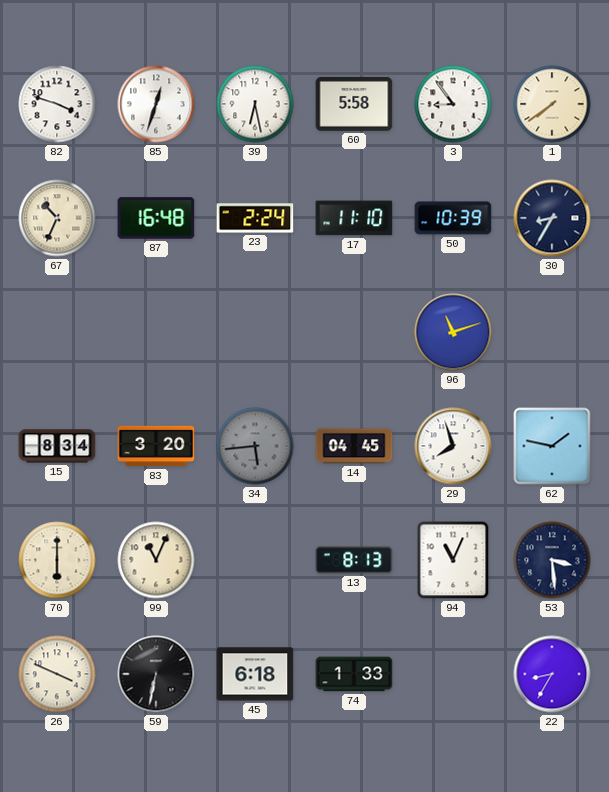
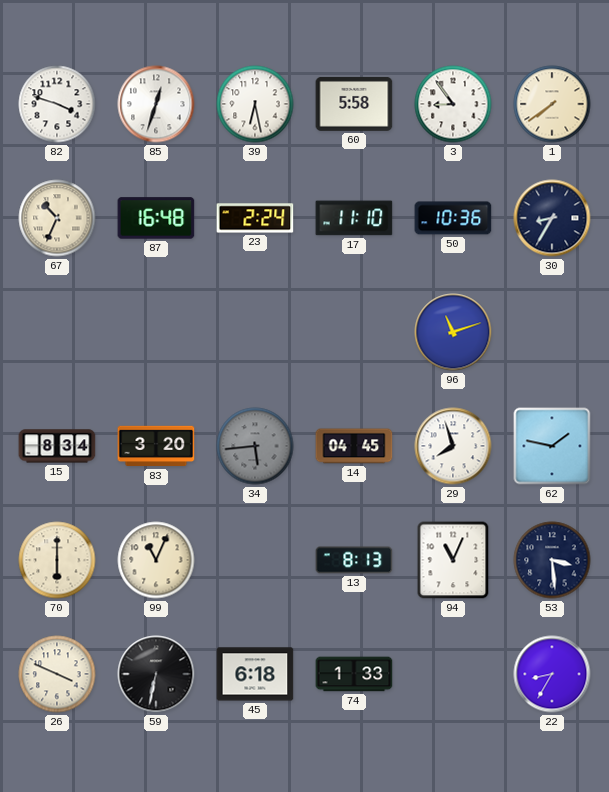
50: 10:39 -> 10:36 (453, 218)
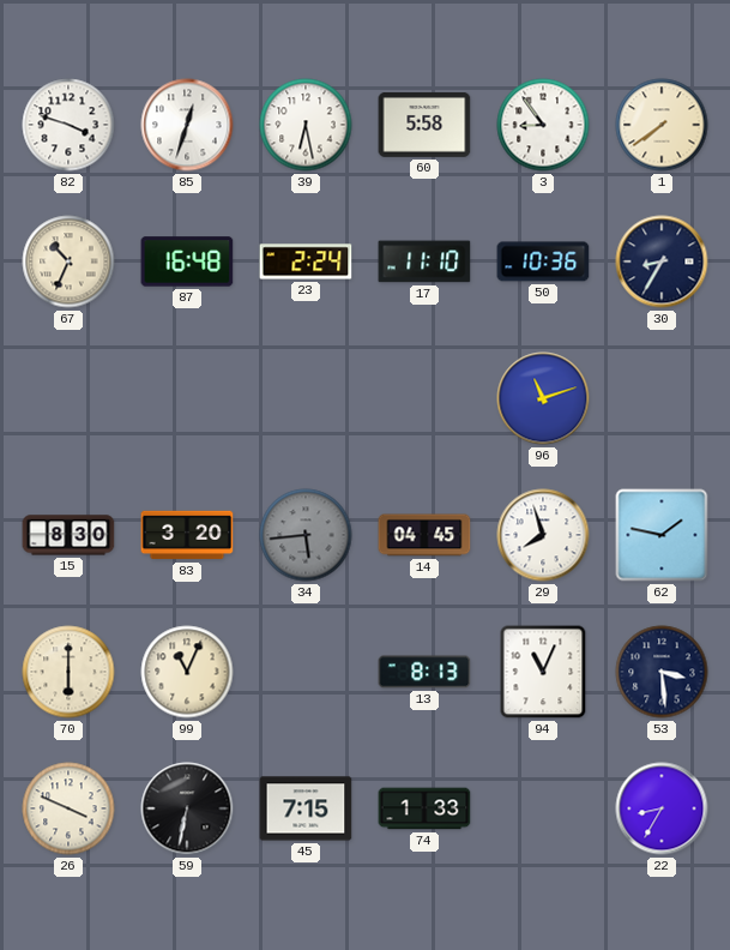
15: 8:34 -> 8:30 (68, 535)
45: 6:18 -> 7:15 (306, 808)
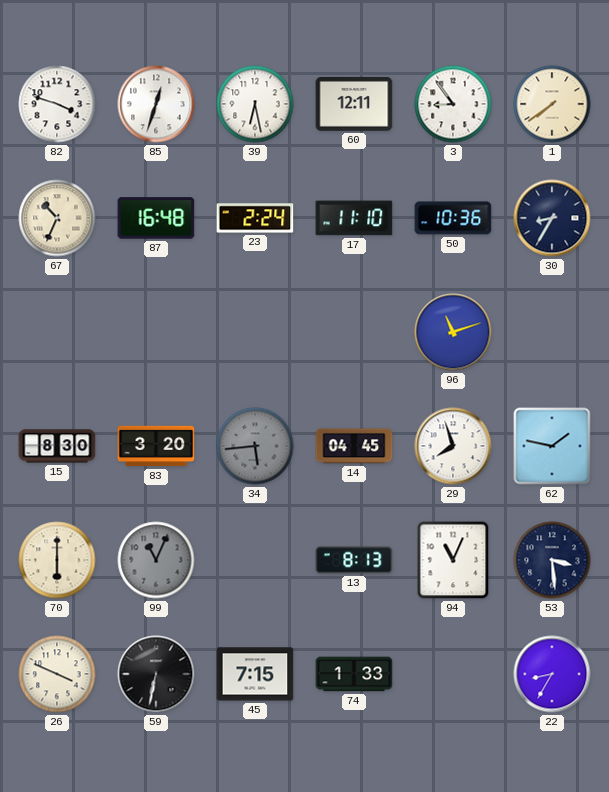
60: 5:58 -> 12:11 (354, 104)
99 dial: cream -> grey (156, 560)
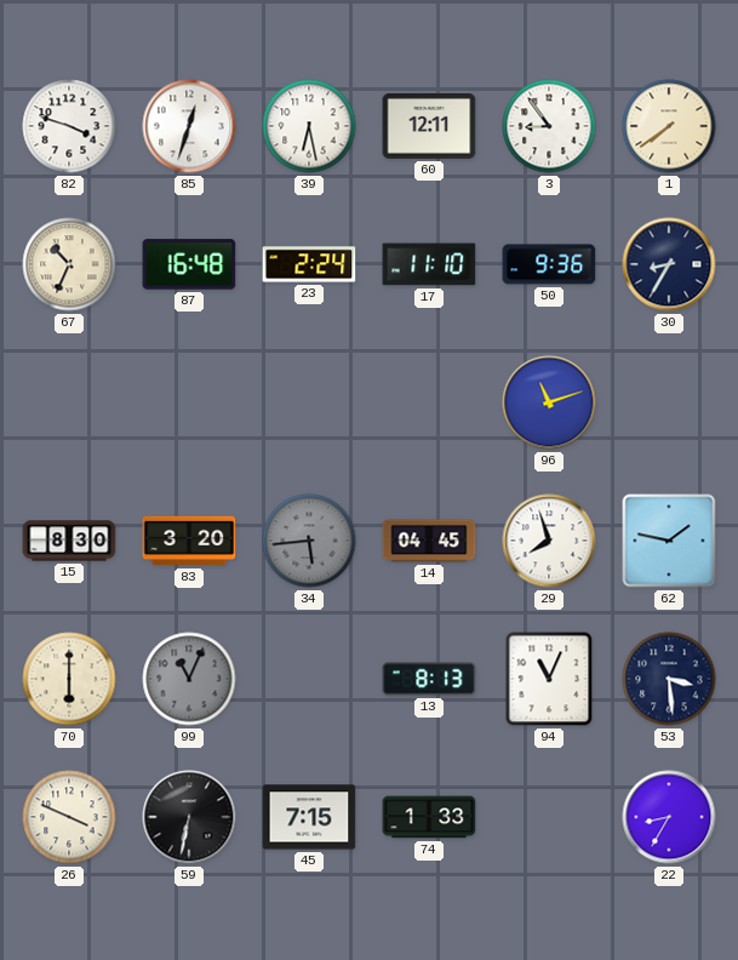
50: 10:36 -> 9:36 (549, 264)
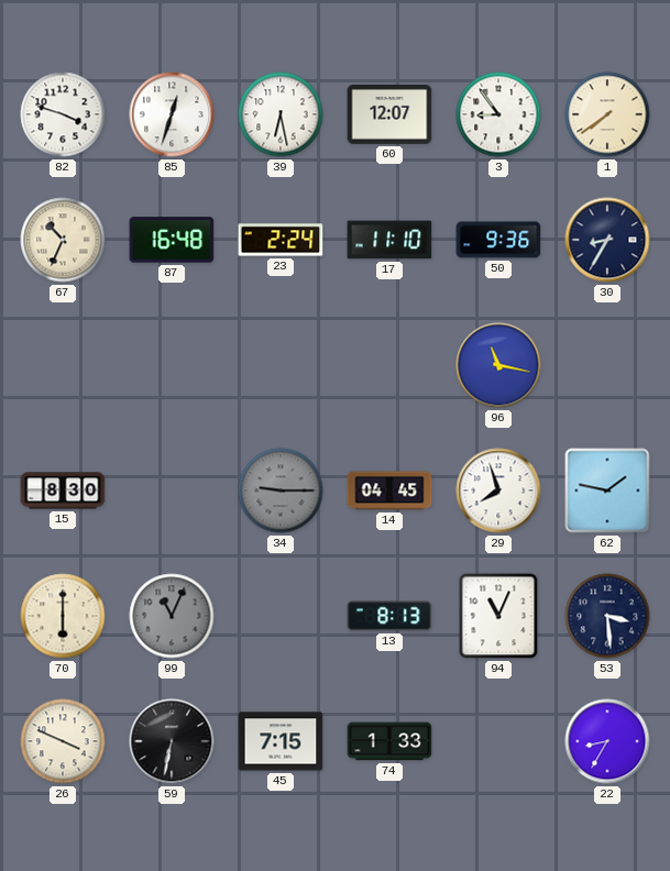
60: 12:11 -> 12:07 (389, 114)
96: 11:12 -> 11:17 (498, 365)
83: 3:20 -> none (189, 541)
34: 5:44 -> 9:15 (281, 490)
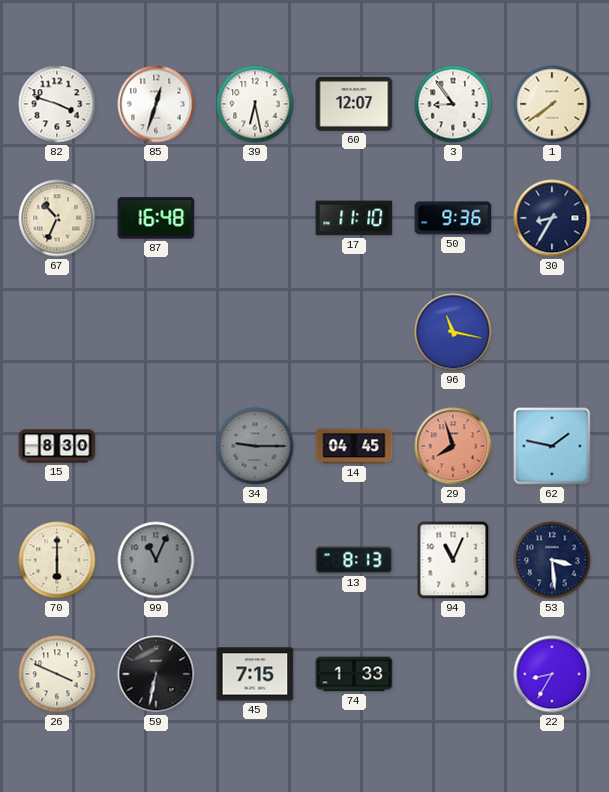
23: 2:24 -> none (281, 240)
29 dial: white -> salmon (453, 446)
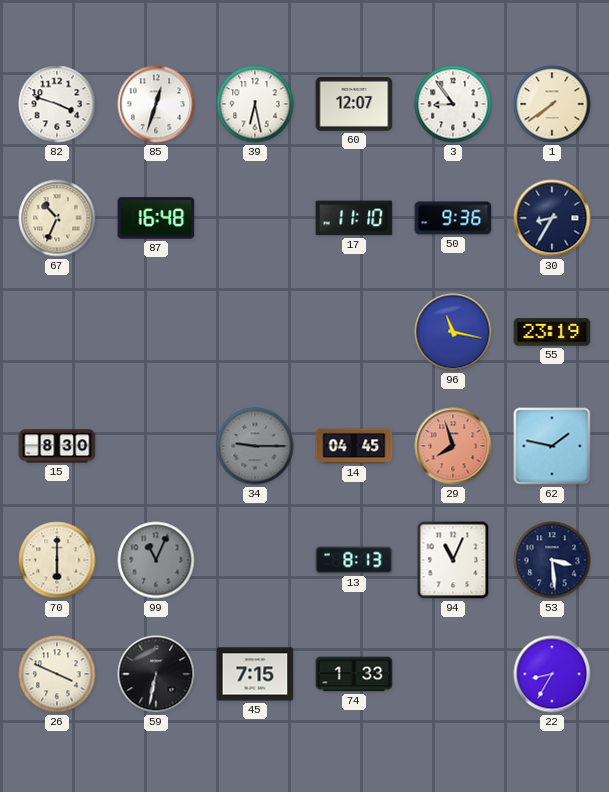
55: none -> 23:19 (552, 332)
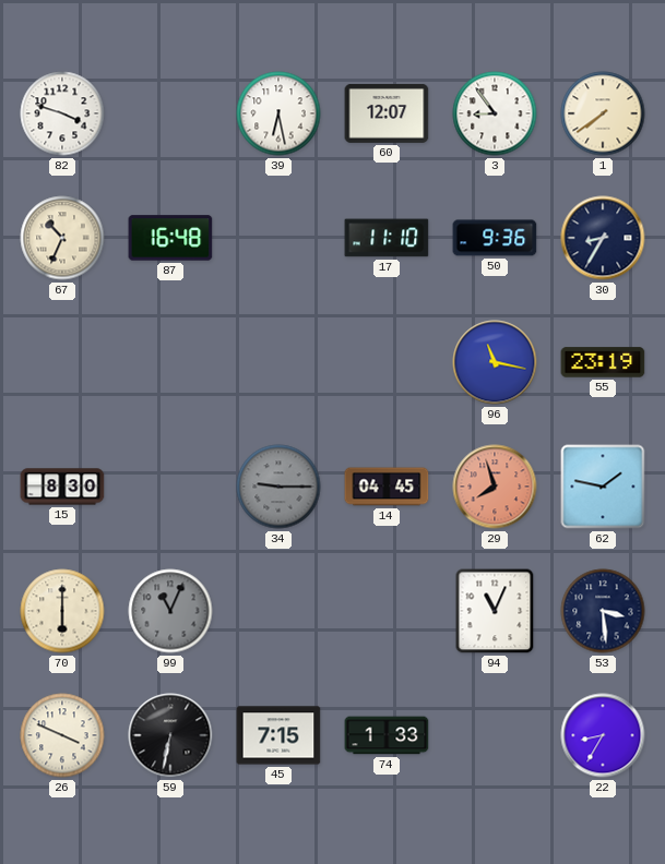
85: 12:33 -> none (156, 104)
13: 8:13 -> none (354, 560)
